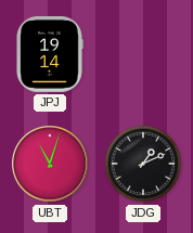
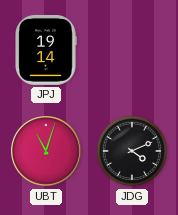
JDG: 1:11 -> 4:11 (132, 151)
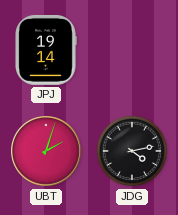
UBT: 11:03 -> 2:03 (46, 151)
JDG: 4:11 -> 4:13 (132, 151)
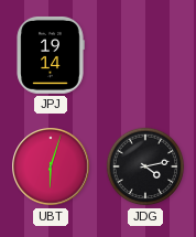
UBT: 2:03 -> 6:03 (51, 166)
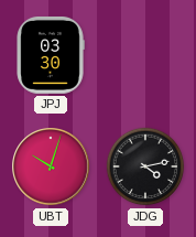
JPJ: 19:14 -> 03:30 (51, 55)
UBT: 6:03 -> 10:03 (51, 166)
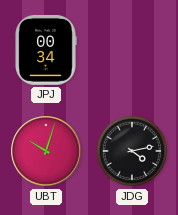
JPJ: 03:30 -> 00:34 (46, 50)
